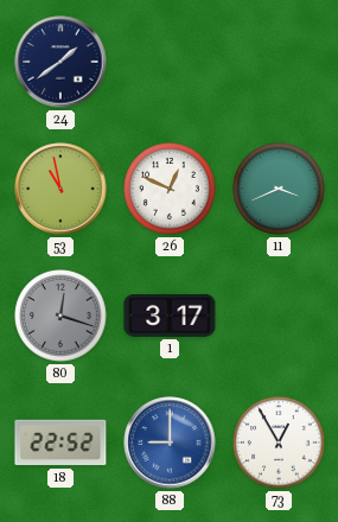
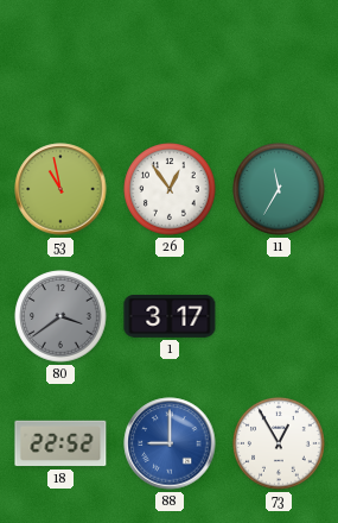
24: 1:39 -> none (60, 62)
26: 12:49 -> 12:54 (170, 189)
11: 3:41 -> 11:35 (279, 189)
80: 12:18 -> 3:39 (60, 316)
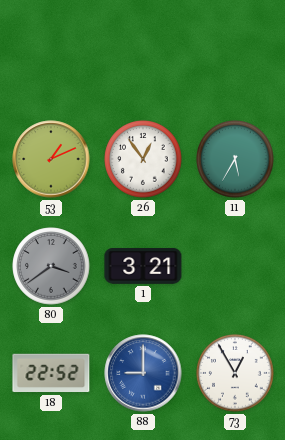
53: 10:58 -> 1:11 (51, 159)
11: 11:35 -> 5:35 (235, 159)
1: 3:17 -> 3:21 (143, 266)
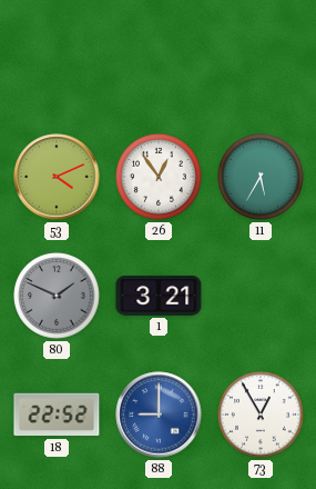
53: 1:11 -> 4:11 (57, 177)
80: 3:39 -> 1:49 (57, 296)
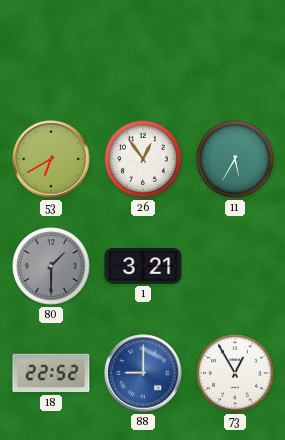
53: 4:11 -> 6:40 (51, 159)
80: 1:49 -> 1:30 (51, 266)
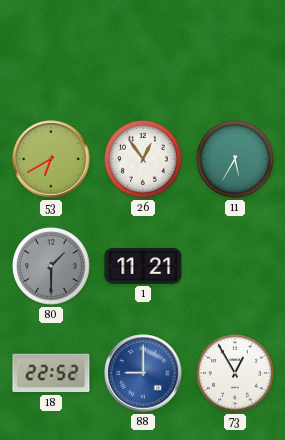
1: 3:21 -> 11:21 (143, 266)
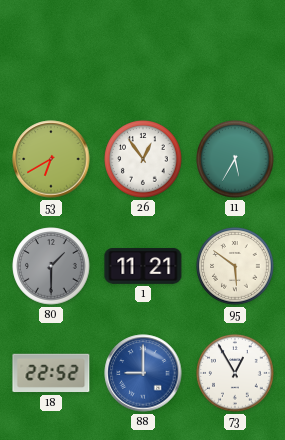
95: none -> 5:51 (235, 266)
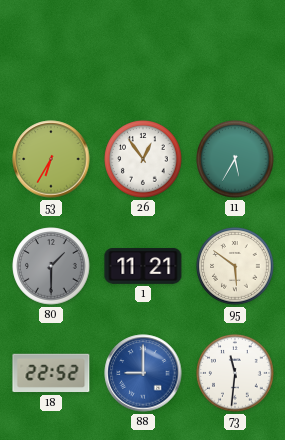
53: 6:40 -> 6:35 (51, 159)
73: 12:55 -> 11:31 (235, 373)
